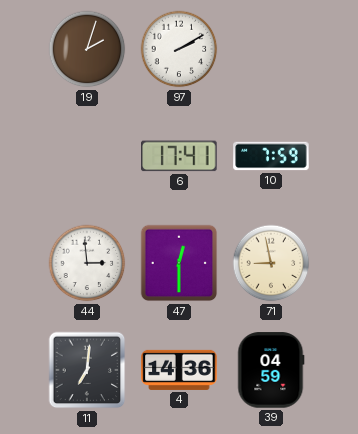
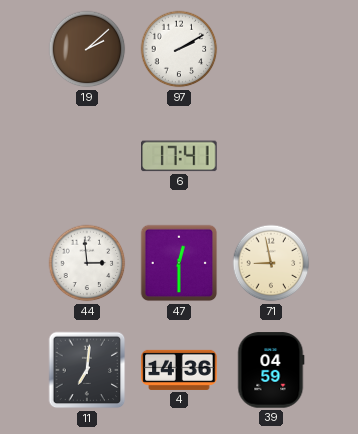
19: 2:03 -> 2:08 (87, 49)
10: 7:59 -> none (271, 156)
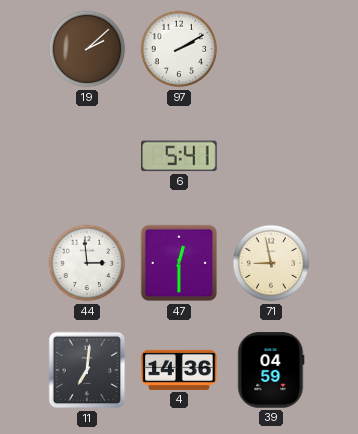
6: 17:41 -> 5:41 (179, 156)
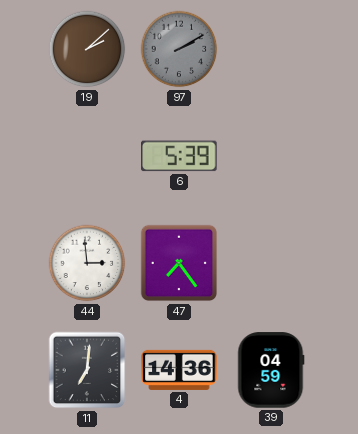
97 dial: white -> grey (179, 49)
6: 5:41 -> 5:39 (179, 156)
47: 12:30 -> 7:24 (179, 263)
71: 8:58 -> none (271, 263)
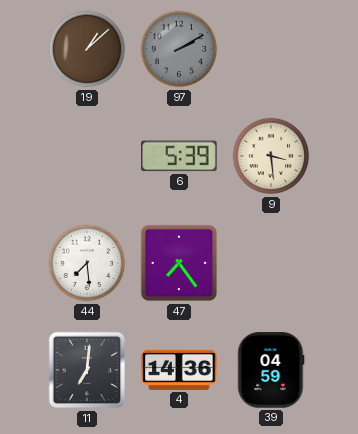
19: 2:08 -> 1:08 (87, 49)
9: none -> 3:29 (271, 156)
44: 2:59 -> 7:29 (87, 263)
